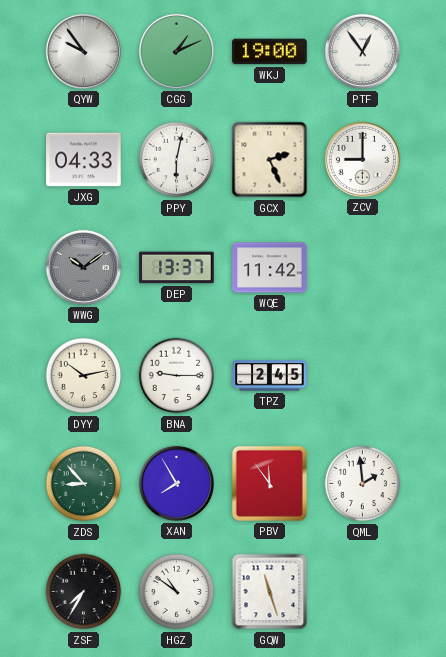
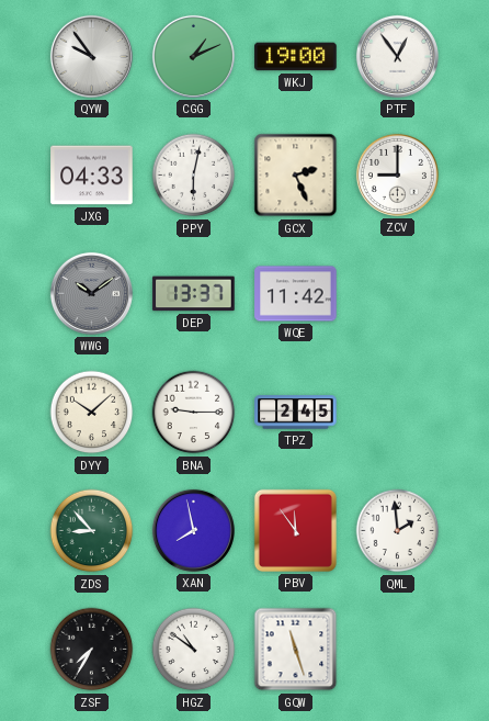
DYY: 10:13 -> 10:08 (92, 413)
XAN: 7:55 -> 7:58 (193, 530)
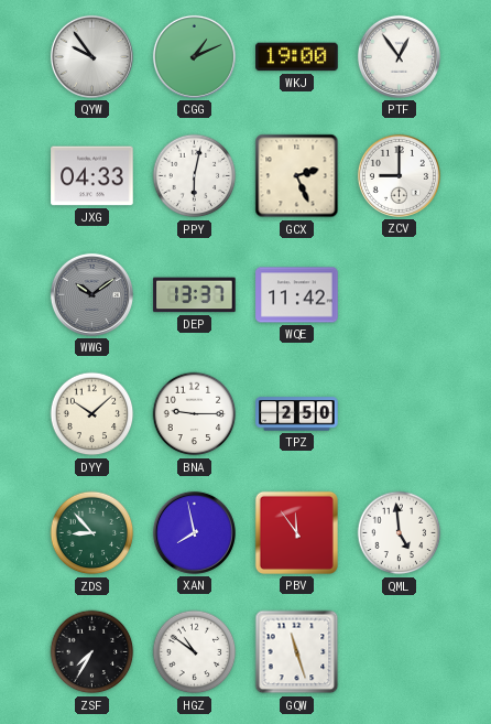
TPZ: 2:45 -> 2:50 (297, 414)
QML: 1:59 -> 4:59 (400, 533)
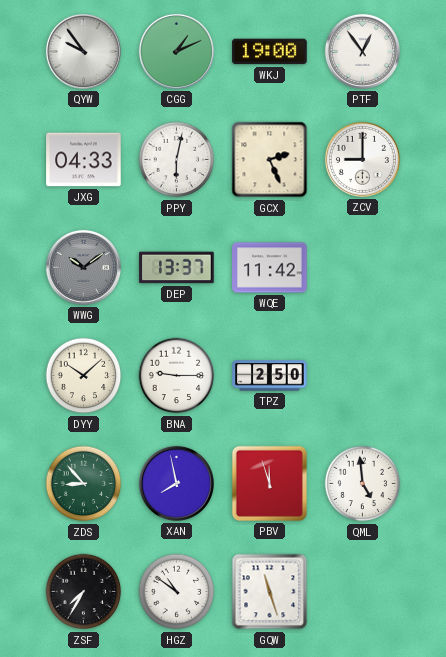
PBV: 11:54 -> 11:57 (269, 483)
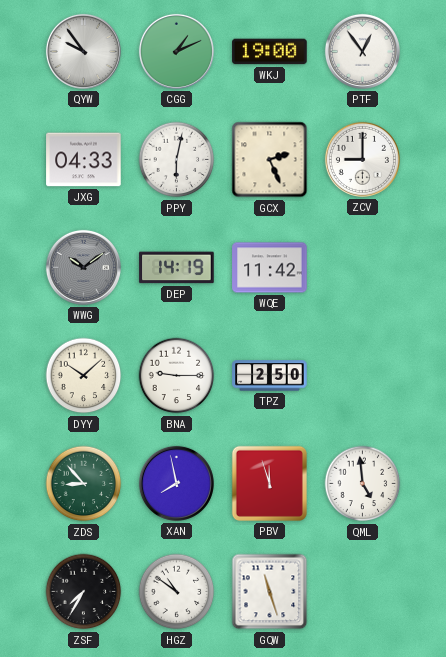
DEP: 13:37 -> 14:19 (177, 268)
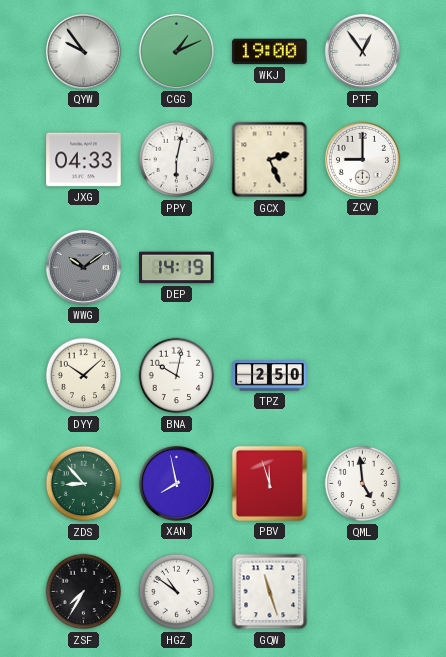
WQE: 11:42 -> none (270, 268)
BNA: 9:15 -> 10:02 (177, 376)
